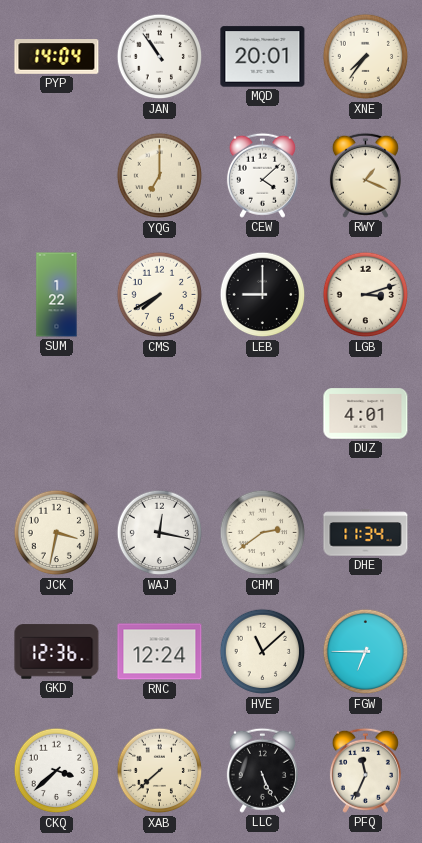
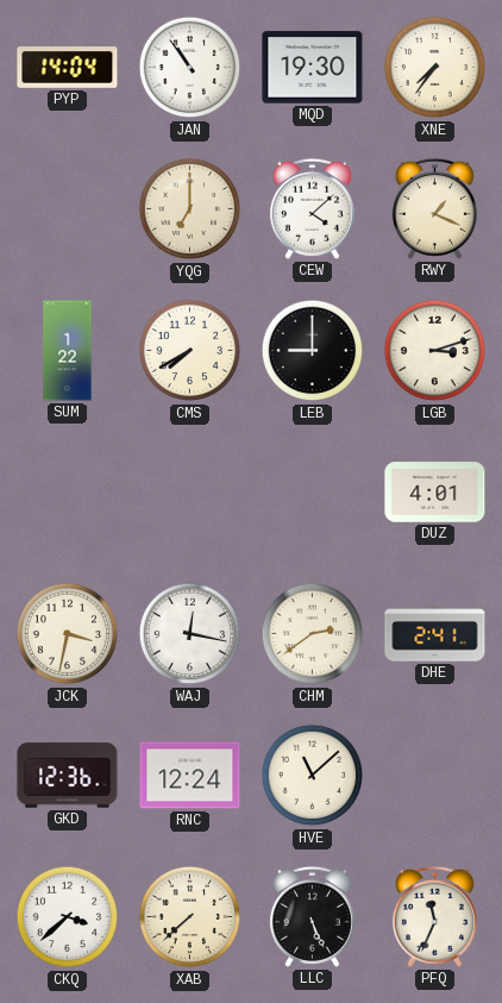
MQD: 20:01 -> 19:30 (313, 68)
DHE: 11:34 -> 2:41 (435, 634)
FGW: 6:45 -> none (366, 652)
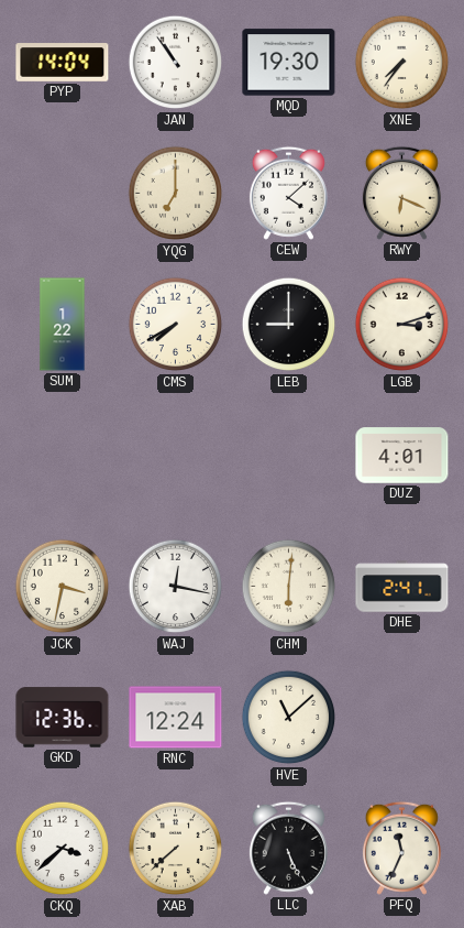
RWY: 1:19 -> 6:19 (401, 193)
CHM: 2:39 -> 6:01 (289, 587)
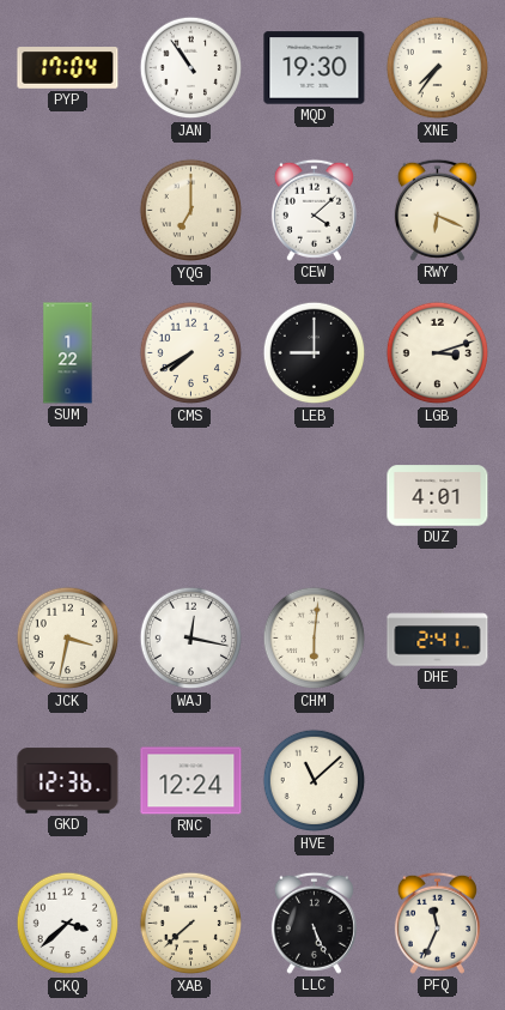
PYP: 14:04 -> 17:04 (68, 68)
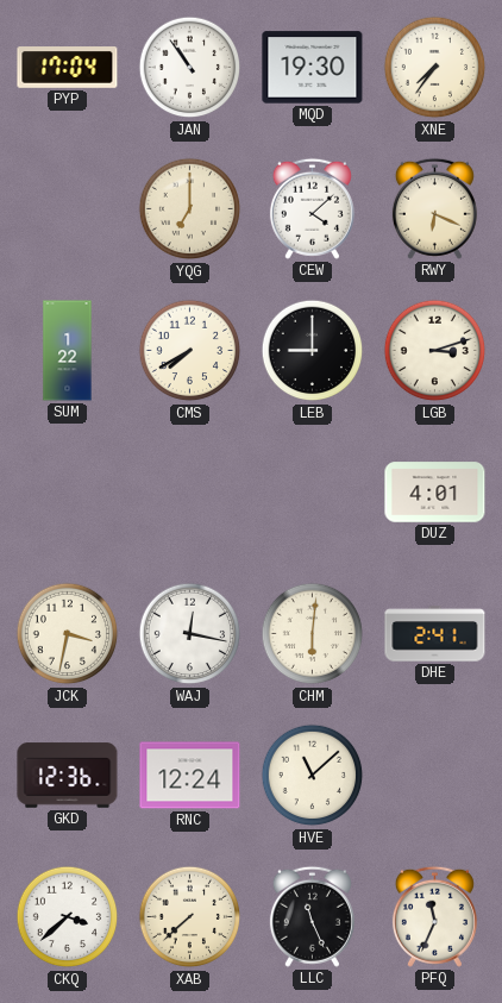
LLC: 5:26 -> 11:26 (312, 916)
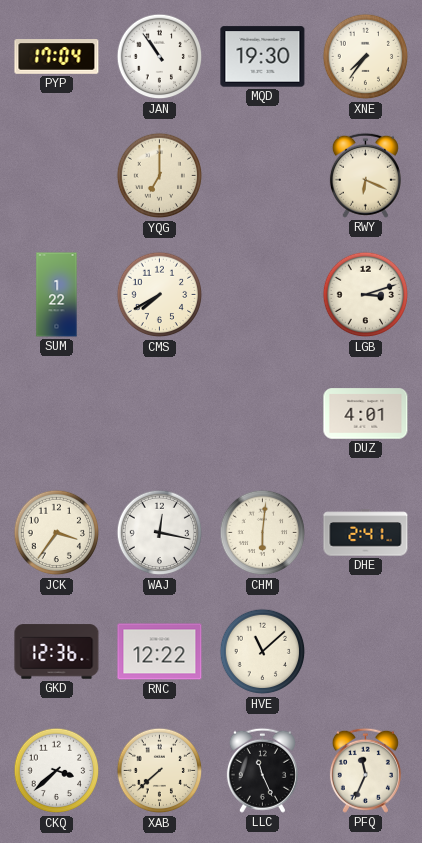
CEW: 4:08 -> none (312, 208)
LEB: 9:00 -> none (313, 351)
JCK: 3:32 -> 3:36 (57, 533)
RNC: 12:24 -> 12:22 (160, 652)
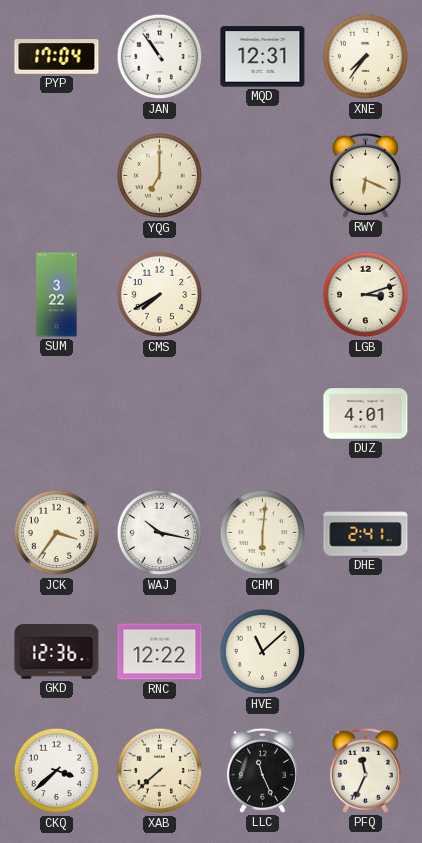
MQD: 19:30 -> 12:31 (263, 57)
SUM: 1:22 -> 3:22 (57, 295)
WAJ: 12:17 -> 10:17 (160, 533)
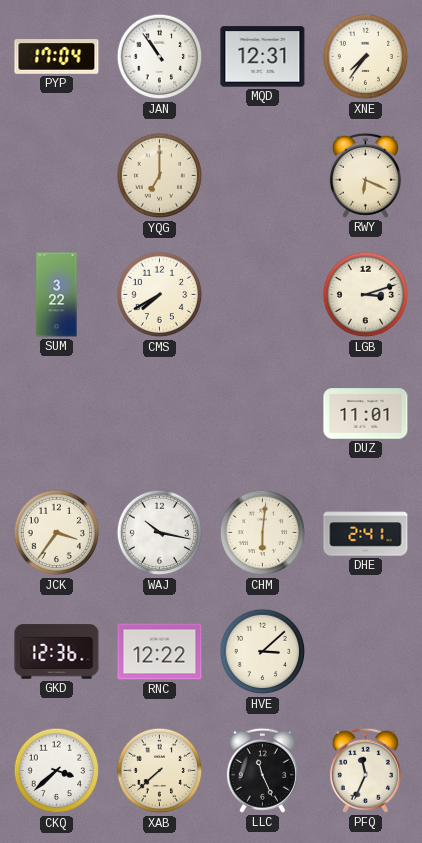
DUZ: 4:01 -> 11:01 (366, 414)
HVE: 11:08 -> 3:08 (263, 652)
